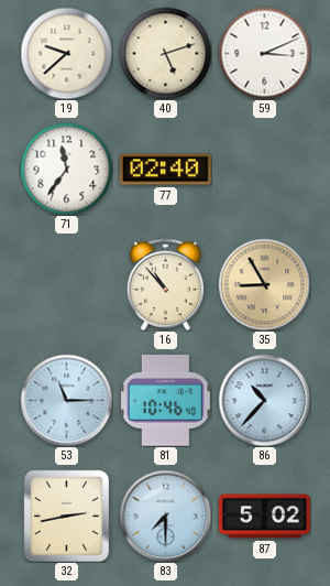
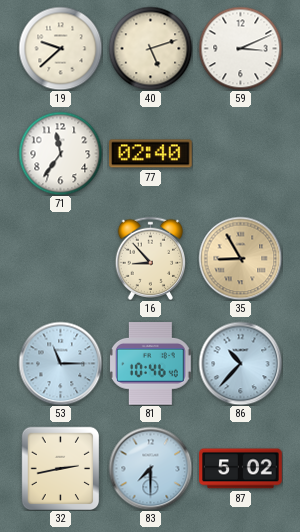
16: 10:53 -> 8:53 (151, 258)
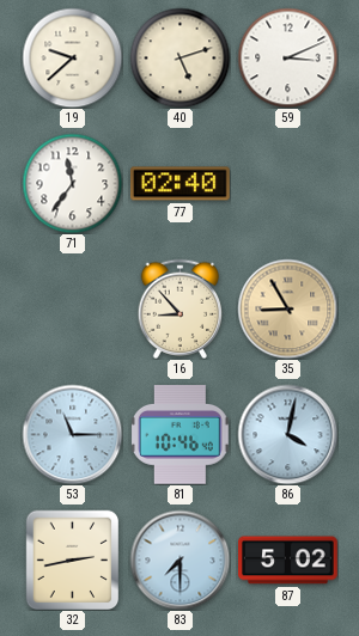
86: 10:37 -> 4:02 (287, 434)
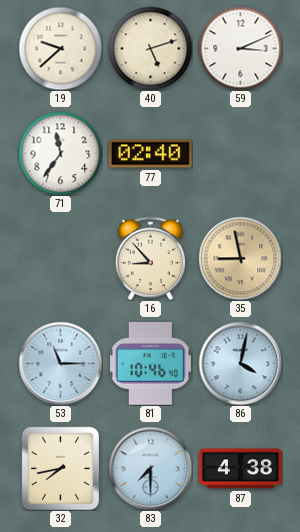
35: 8:55 -> 8:58 (240, 258)
32: 2:43 -> 7:43 (61, 468)
87: 5:02 -> 4:38 (241, 469)
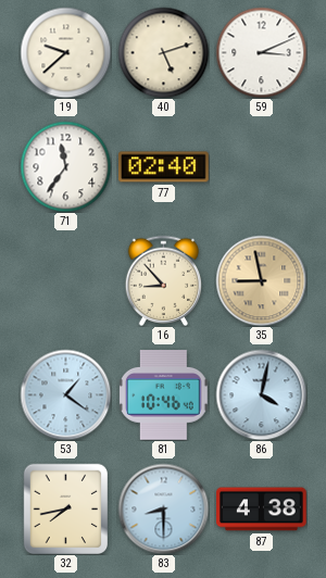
53: 11:15 -> 1:21 (65, 394)
83: 7:30 -> 8:30 (163, 508)
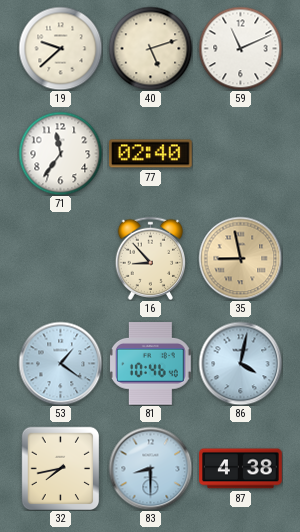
59: 3:11 -> 11:11 (240, 48)
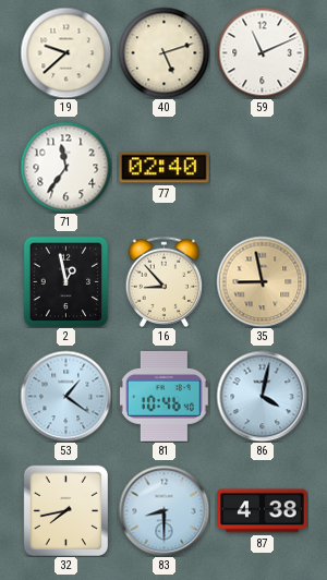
2: none -> 12:58 (66, 281)
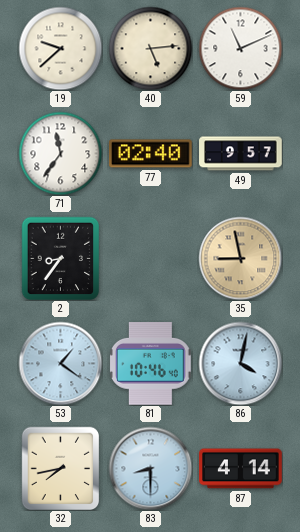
40: 5:12 -> 5:14 (150, 48)
49: none -> 9:57 (241, 154)
2: 12:58 -> 8:36 (61, 258)
16: 8:53 -> none (165, 281)
87: 4:38 -> 4:14 (241, 469)
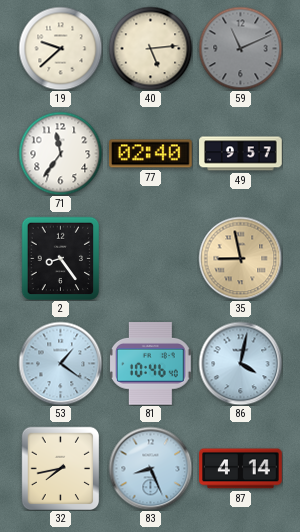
59 dial: white -> grey (240, 48)
2: 8:36 -> 8:24 (61, 258)
83: 8:30 -> 8:26 (150, 468)
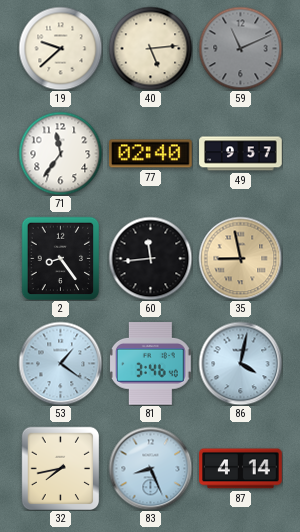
60: none -> 11:44 (150, 258)
81: 10:46 -> 3:46 (150, 364)
